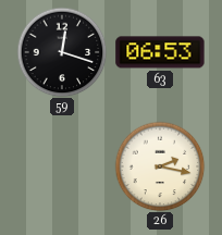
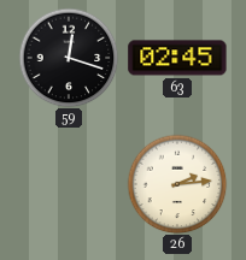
63: 06:53 -> 02:45 (177, 58)
26: 2:17 -> 2:14 (177, 184)
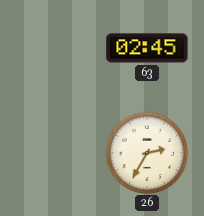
59: 12:18 -> none (69, 58)
26: 2:14 -> 2:35 (147, 153)
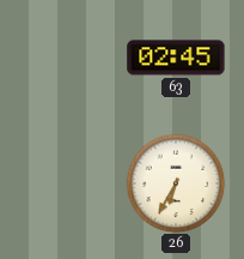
26: 2:35 -> 6:35 (176, 183)
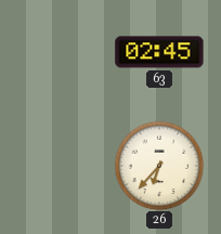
26: 6:35 -> 6:37 (159, 166)
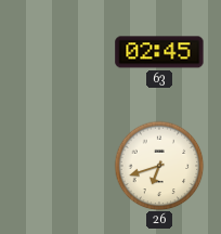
26: 6:37 -> 6:42 (159, 166)
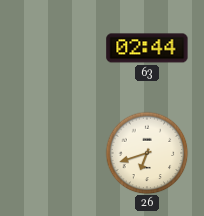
63: 02:45 -> 02:44 (147, 48)
